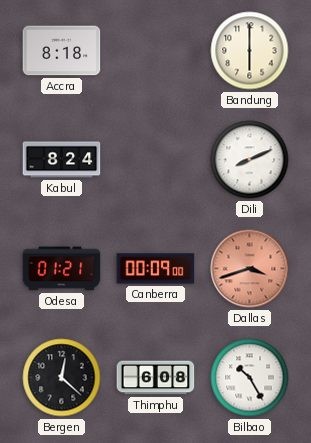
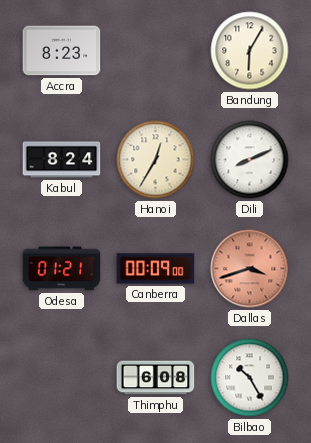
Accra: 8:18 -> 8:23 (62, 51)
Bandung: 6:00 -> 6:05 (250, 51)
Hanoi: none -> 12:35 (156, 160)
Bergen: 12:22 -> none (62, 378)
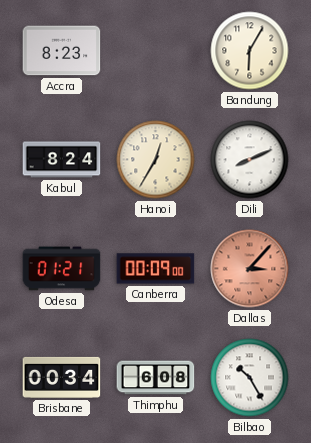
Dallas: 3:42 -> 3:07 (250, 269)
Brisbane: none -> 00:34 (62, 377)
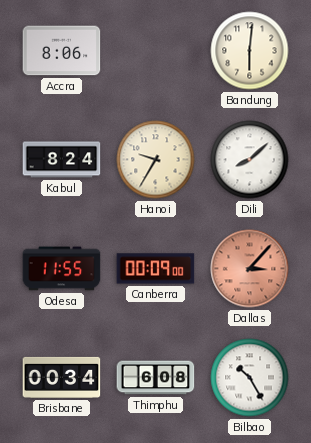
Accra: 8:23 -> 8:06 (62, 51)
Bandung: 6:05 -> 6:01 (250, 51)
Hanoi: 12:35 -> 9:35 (156, 160)
Dili: 8:11 -> 8:08 (250, 160)
Odesa: 01:21 -> 11:55 (62, 269)
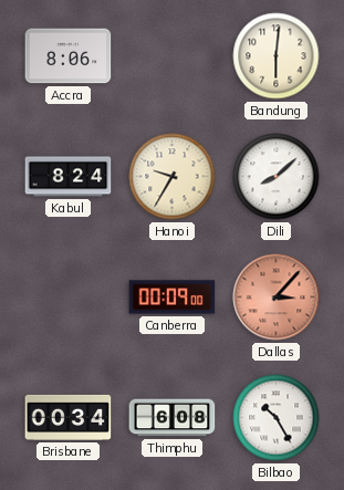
Odesa: 11:55 -> none (62, 269)
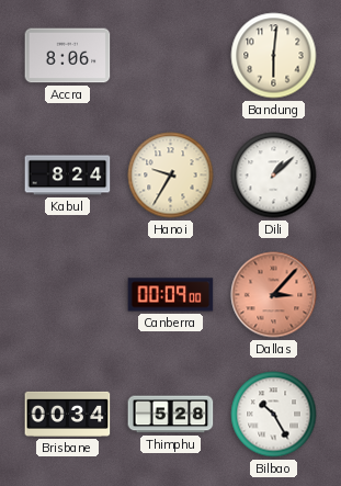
Dili: 8:08 -> 1:08 (274, 176)
Thimphu: 6:08 -> 5:28 (171, 415)
